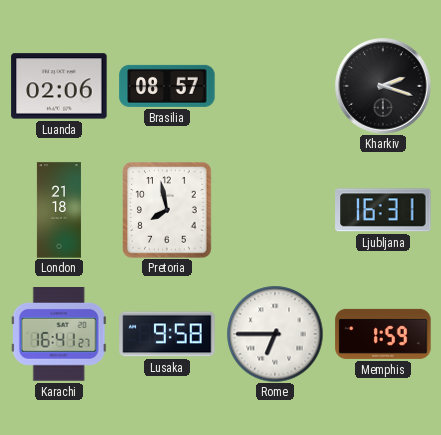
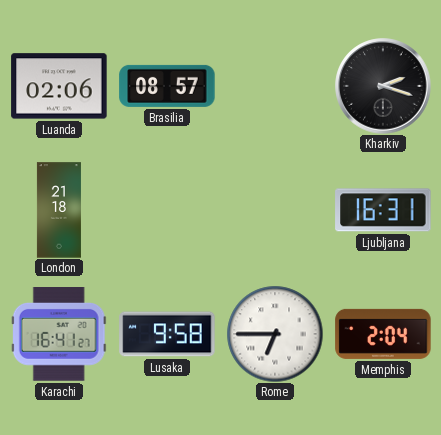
Pretoria: 7:58 -> none (167, 210)
Memphis: 1:59 -> 2:04 (383, 334)
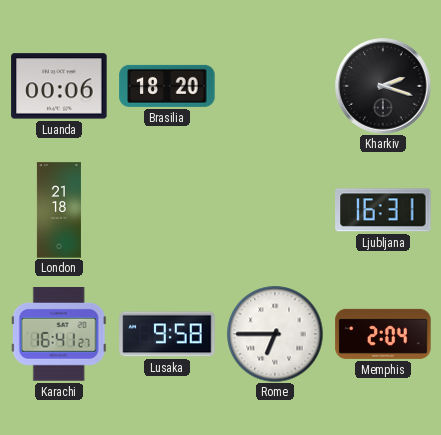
Luanda: 02:06 -> 00:06 (59, 86)
Brasilia: 08:57 -> 18:20 (167, 86)
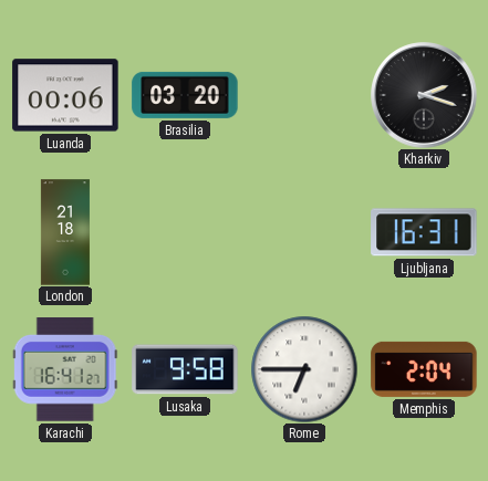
Brasilia: 18:20 -> 03:20 (185, 95)
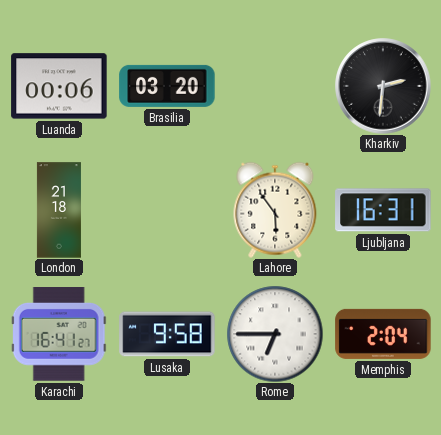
Kharkiv: 2:18 -> 2:31 (383, 86)
Lahore: none -> 5:54 (275, 210)
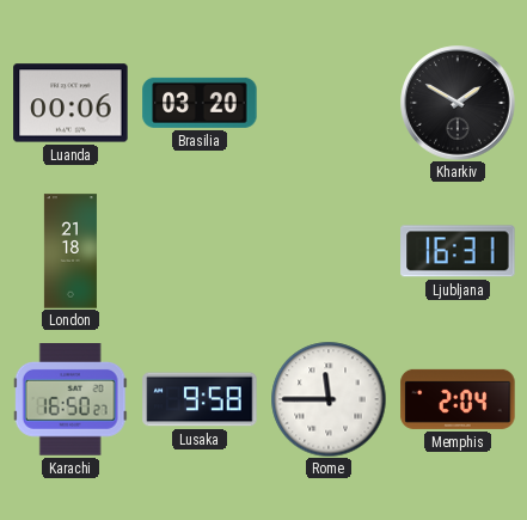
Kharkiv: 2:31 -> 1:50 (458, 103)
Lahore: 5:54 -> none (275, 210)
Karachi: 16:41 -> 16:50 (71, 400)
Rome: 6:45 -> 11:45 (329, 399)
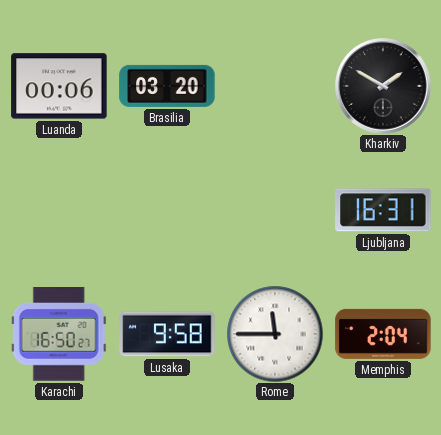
London: 21:18 -> none (71, 251)
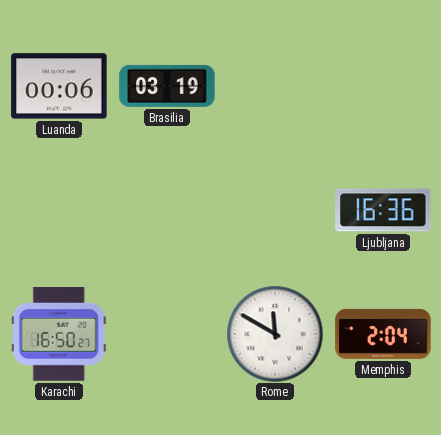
Brasilia: 03:20 -> 03:19 (167, 86)
Kharkiv: 1:50 -> none (383, 86)
Ljubljana: 16:31 -> 16:36 (383, 210)
Lusaka: 9:58 -> none (167, 334)
Rome: 11:45 -> 11:50 (275, 334)
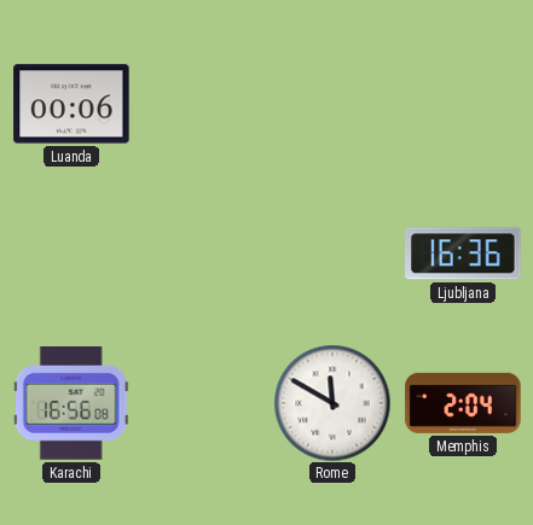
Brasilia: 03:19 -> none (167, 86)
Karachi: 16:50 -> 16:56 (71, 404)
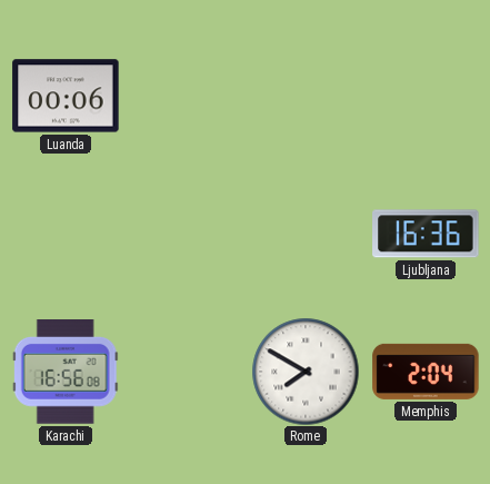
Rome: 11:50 -> 7:50 (306, 372)
